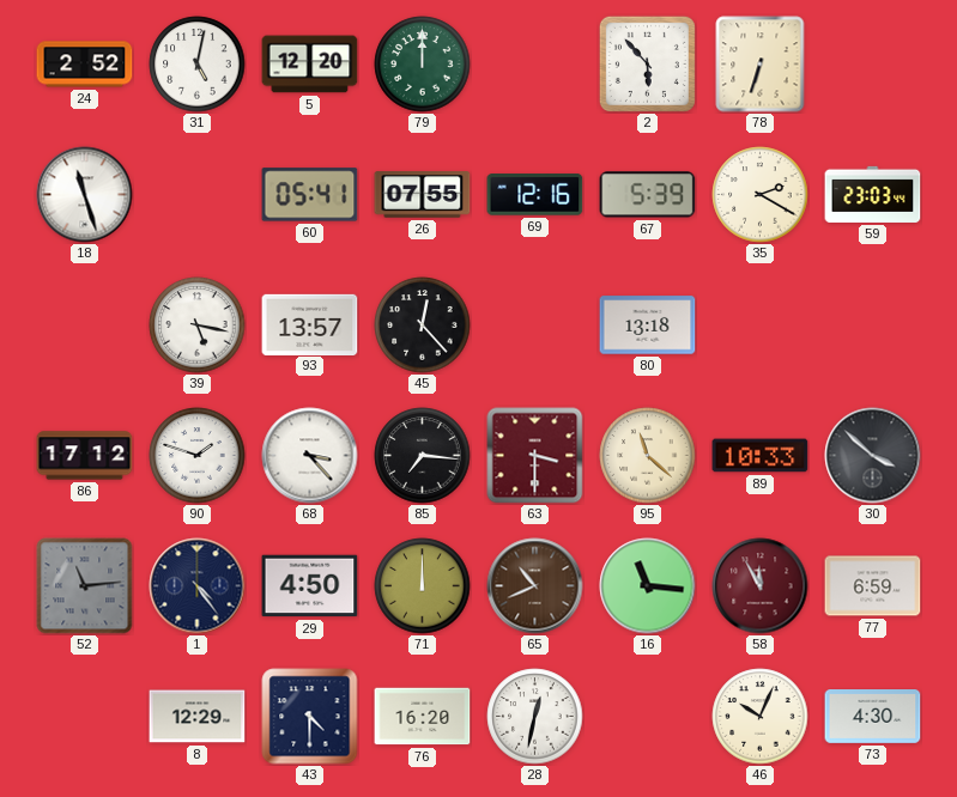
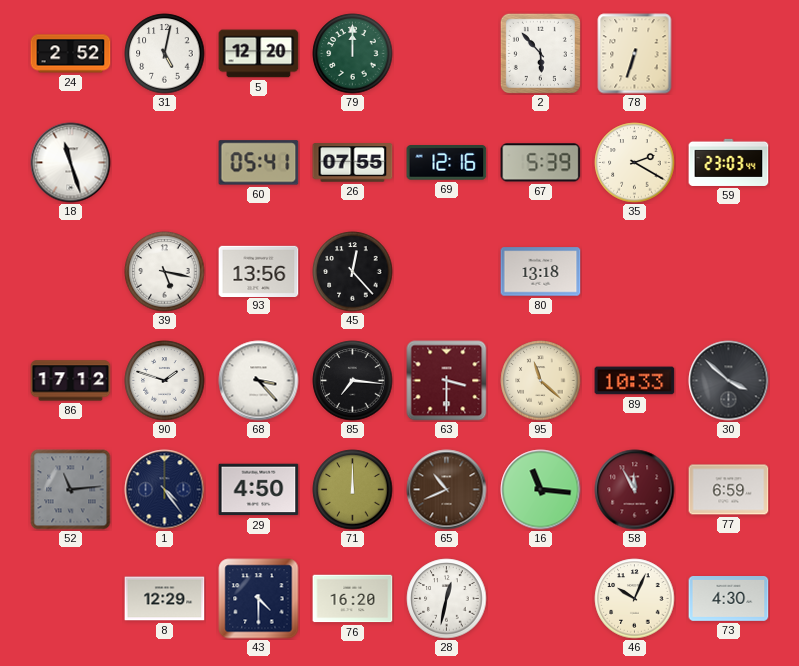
93: 13:57 -> 13:56 (259, 271)
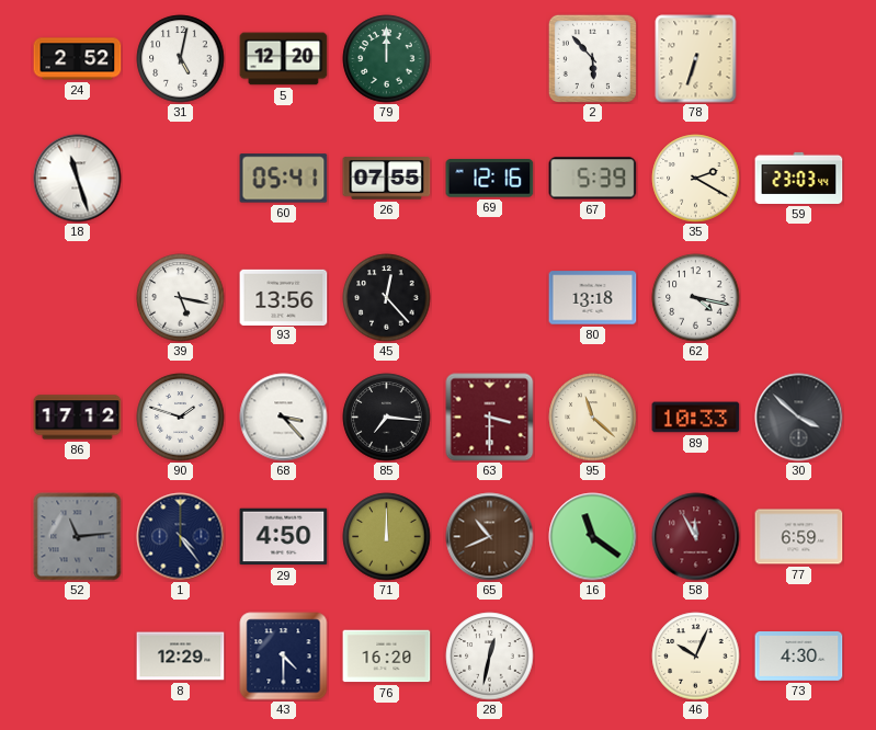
62: none -> 4:17 (696, 298)
16: 11:16 -> 11:21 (593, 537)
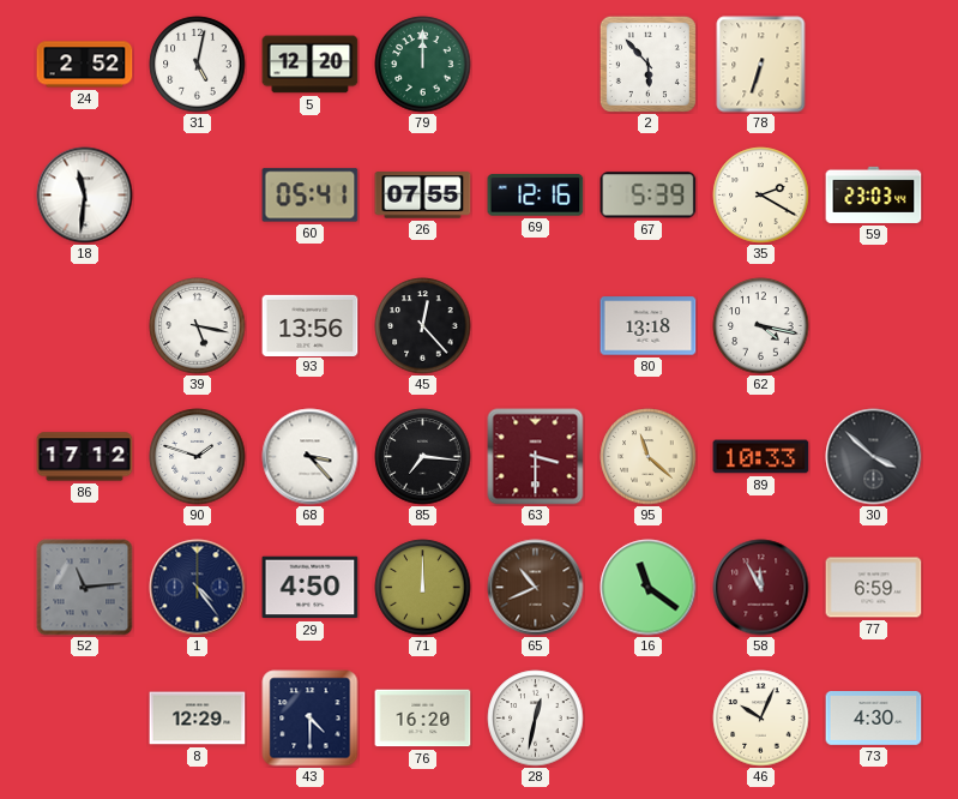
18: 11:27 -> 11:31 (85, 196)
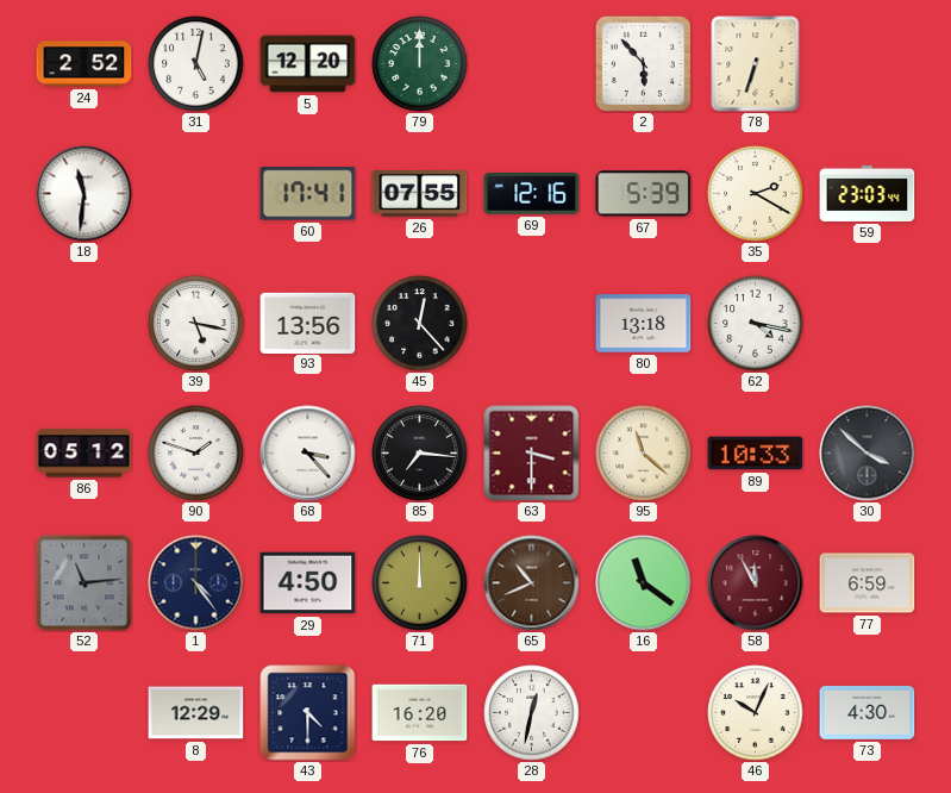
60: 05:41 -> 17:41 (308, 194)
86: 17:12 -> 05:12 (85, 454)
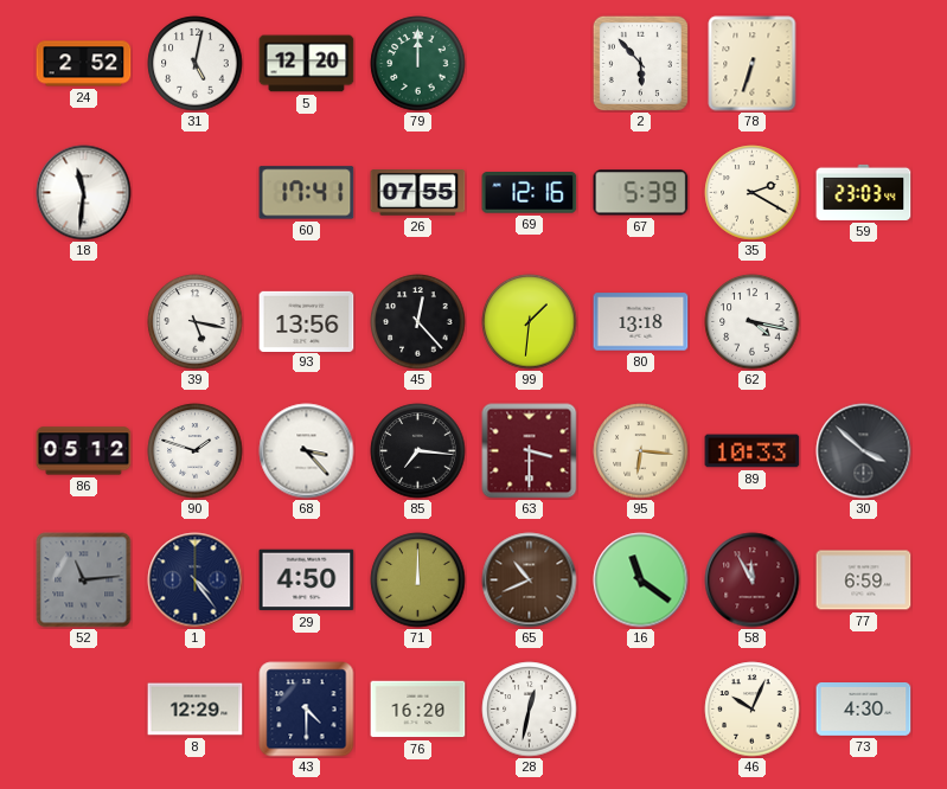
99: none -> 1:31 (530, 322)
95: 11:22 -> 6:16 (641, 451)
